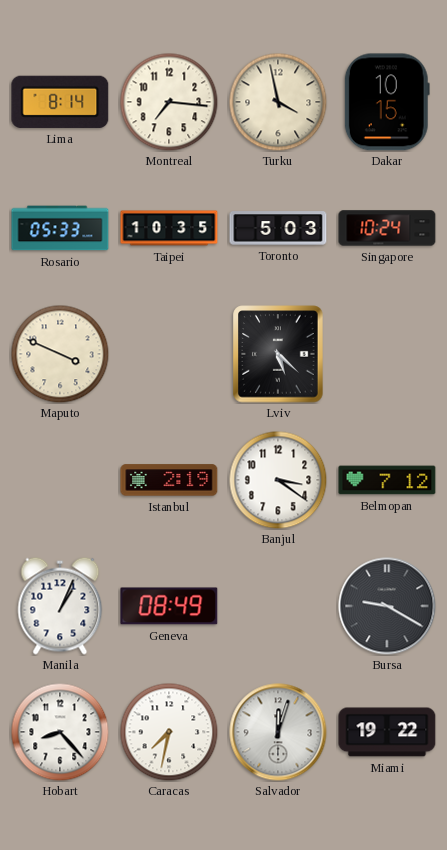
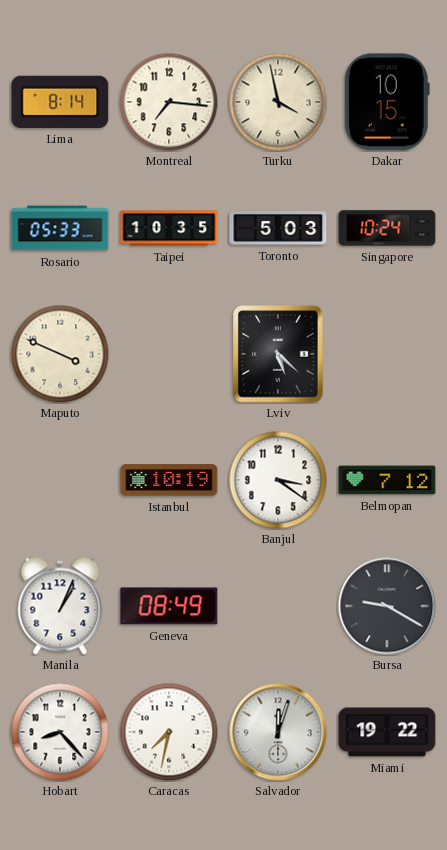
Istanbul: 2:19 -> 10:19 (169, 480)
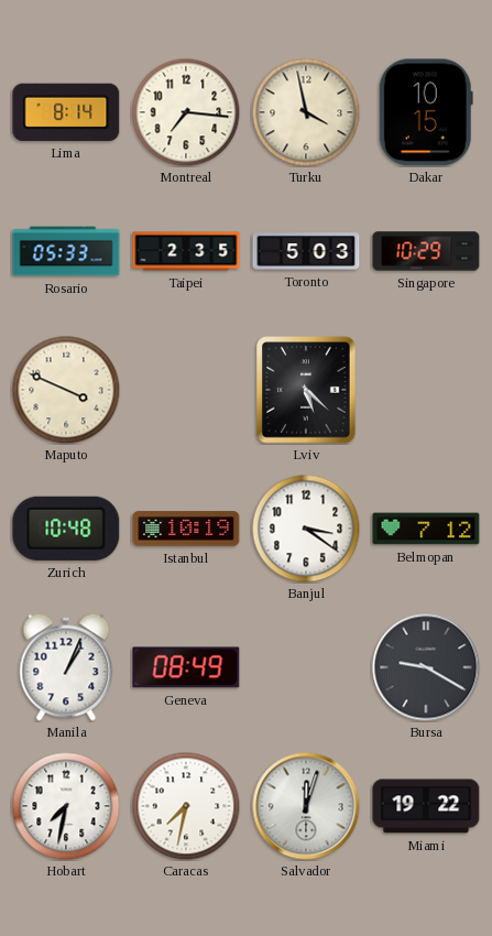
Taipei: 10:35 -> 2:35 (186, 251)
Singapore: 10:24 -> 10:29 (426, 251)
Zurich: none -> 10:48 (66, 529)
Hobart: 8:23 -> 7:32 (66, 806)
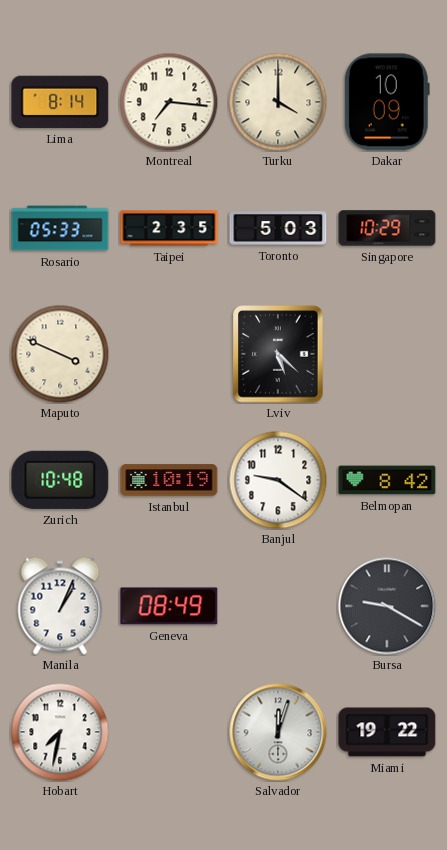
Turku: 3:58 -> 4:00 (278, 102)
Dakar: 10:15 -> 10:09 (387, 102)
Banjul: 3:21 -> 9:21 (278, 480)
Belmopan: 7:12 -> 8:42 (387, 480)
Caracas: 7:32 -> none (186, 806)
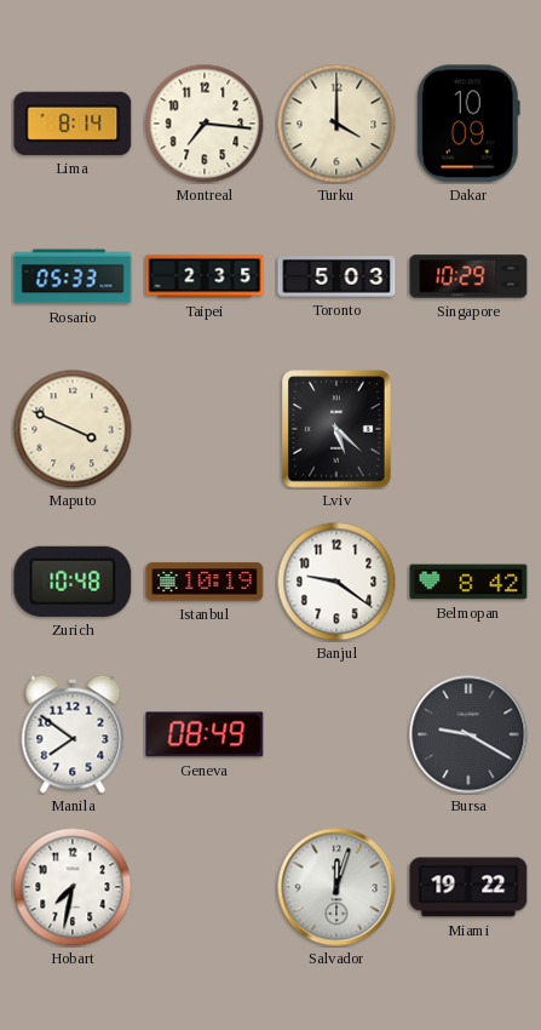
Manila: 1:04 -> 7:51 (73, 734)
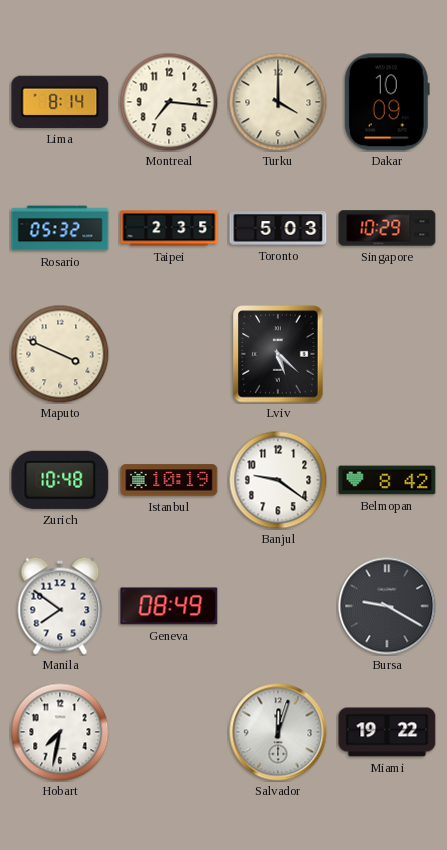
Rosario: 05:33 -> 05:32 (60, 228)
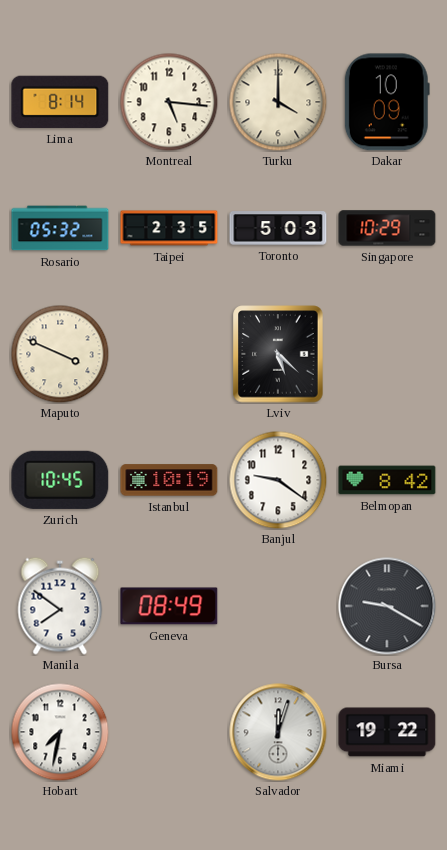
Montreal: 7:16 -> 5:16 (169, 102)
Zurich: 10:48 -> 10:45 (60, 480)
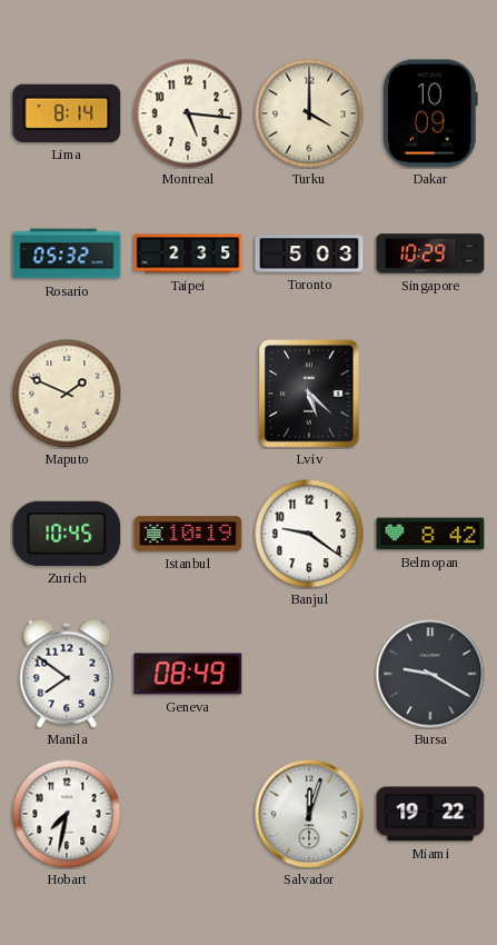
Maputo: 3:49 -> 1:49 (67, 394)
